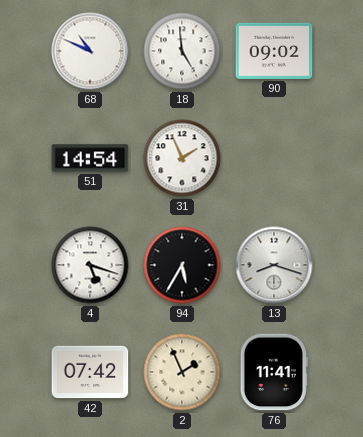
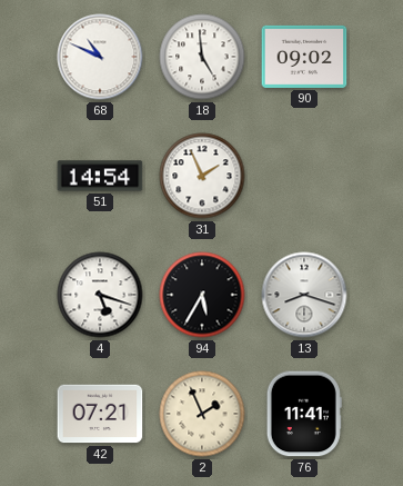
42: 07:42 -> 07:21 (100, 414)
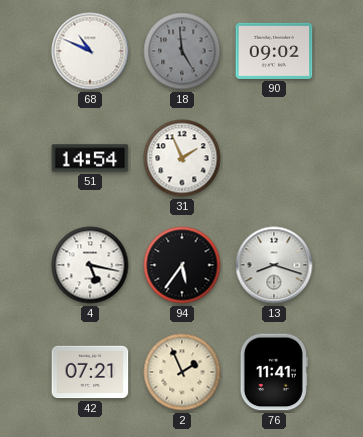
18 dial: white -> grey (182, 51)
4: 5:18 -> 5:17 (90, 265)
94: 5:35 -> 5:36 (182, 265)
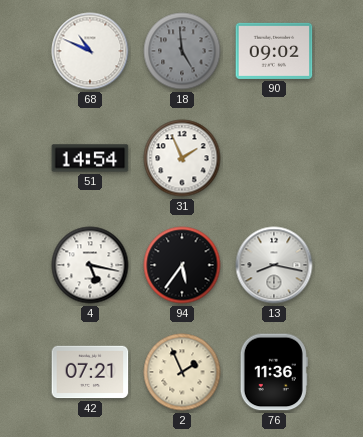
13: 8:18 -> 8:17 (274, 265)
76: 11:41 -> 11:36 (274, 372)
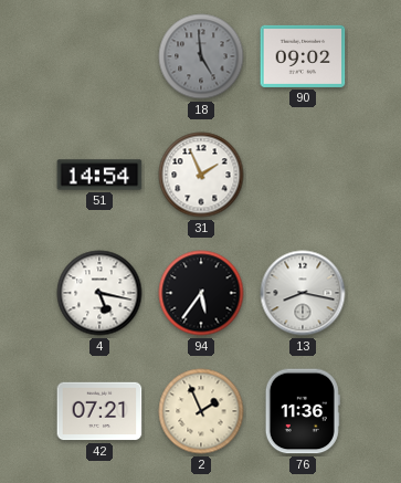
68: 10:49 -> none (90, 51)
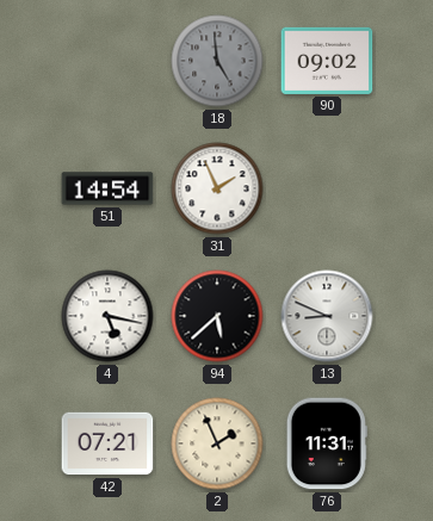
94: 5:36 -> 5:38 (217, 316)
13: 8:17 -> 8:49 (327, 316)
76: 11:36 -> 11:31 (327, 444)
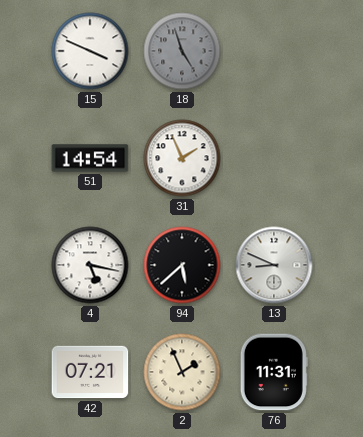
15: none -> 3:49 (90, 51)
18: 4:59 -> 4:57 (182, 51)
90: 09:02 -> none (327, 61)
